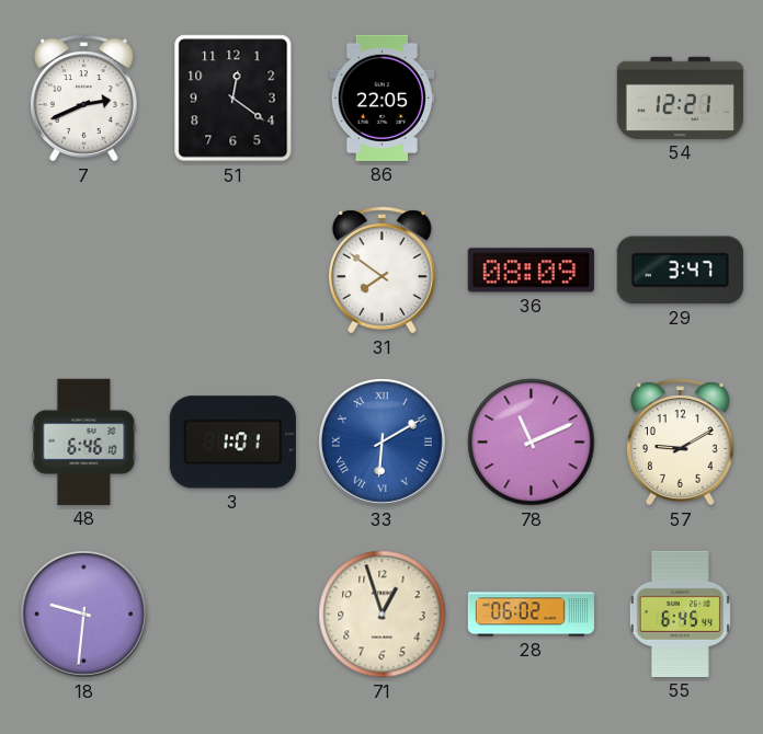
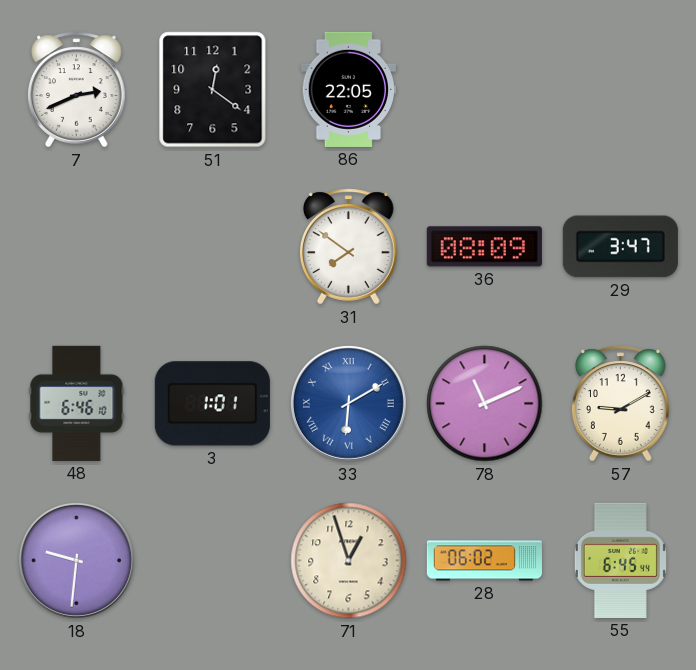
54: 12:21 -> none (680, 98)
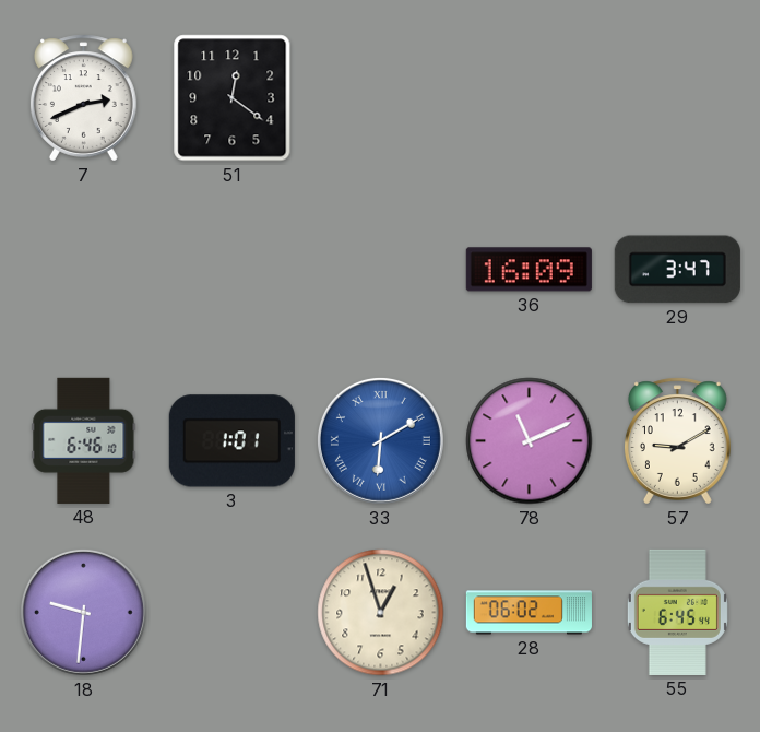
86: 22:05 -> none (348, 89)
31: 7:51 -> none (348, 247)
36: 08:09 -> 16:09 (529, 270)
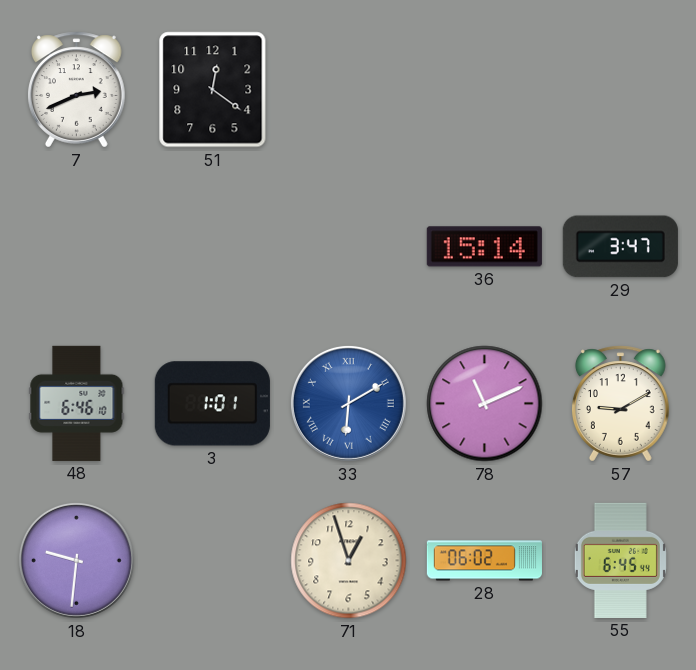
36: 16:09 -> 15:14 (484, 247)
